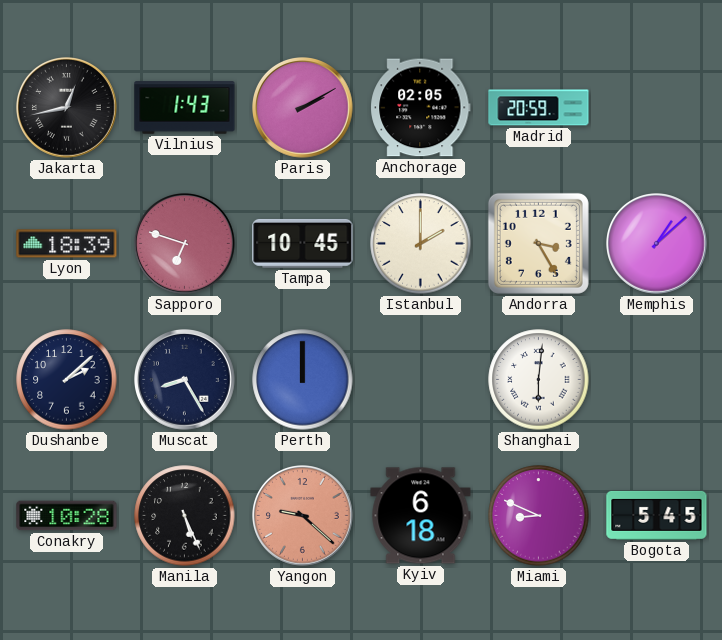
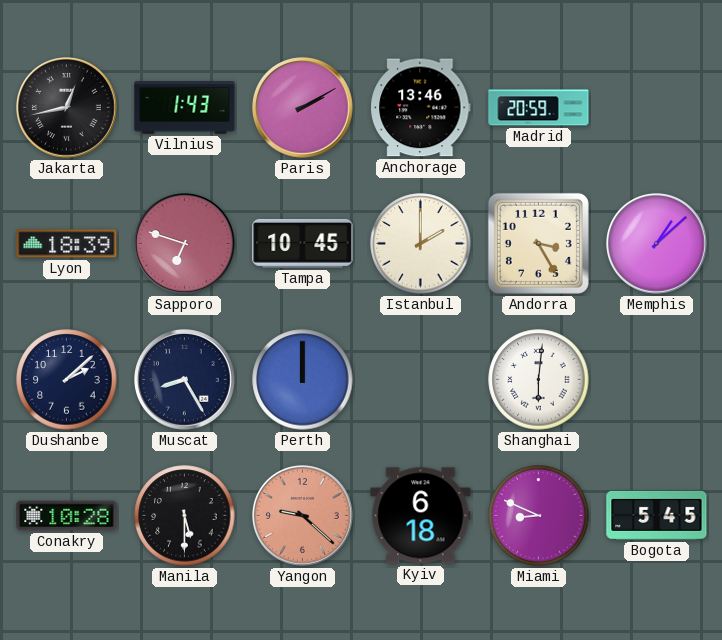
Anchorage: 02:05 -> 13:46 (421, 108)
Manila: 5:26 -> 5:30 (185, 516)
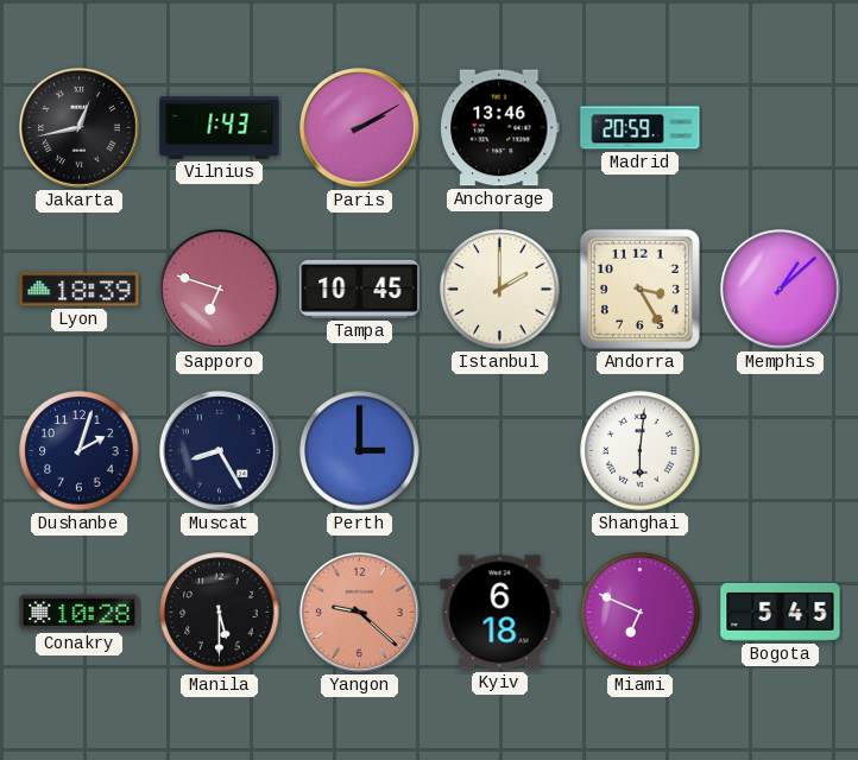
Dushanbe: 2:08 -> 2:03 (80, 451)
Perth: 12:00 -> 3:00 (360, 451)
Miami: 8:49 -> 6:49 (641, 613)
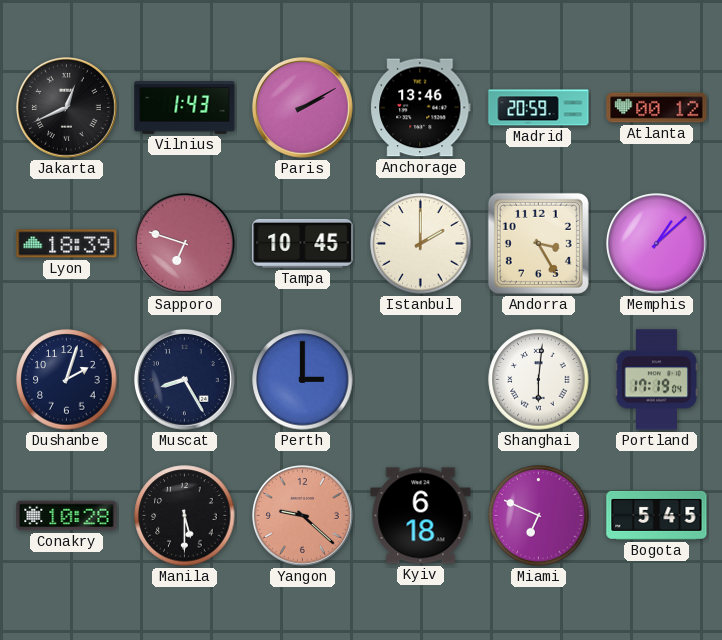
Jakarta: 12:43 -> 12:41 (67, 108)
Atlanta: none -> 00:12 (657, 108)
Portland: none -> 17:19 (656, 380)
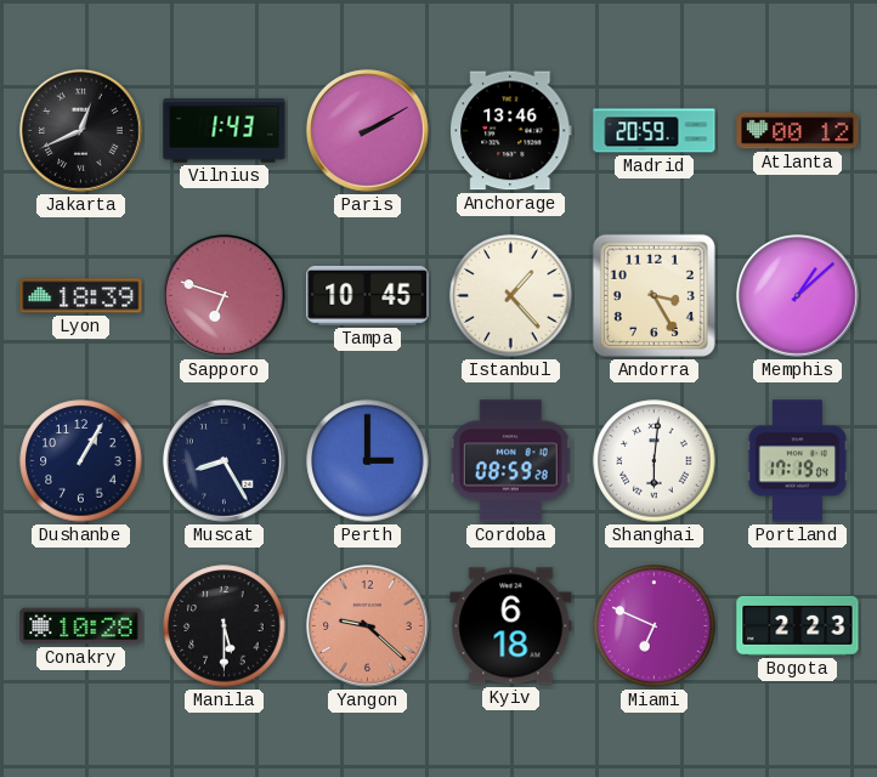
Istanbul: 2:00 -> 1:23 (511, 296)
Dushanbe: 2:03 -> 1:05 (81, 461)
Cordoba: none -> 08:59 (511, 461)
Bogota: 5:45 -> 2:23 (798, 625)
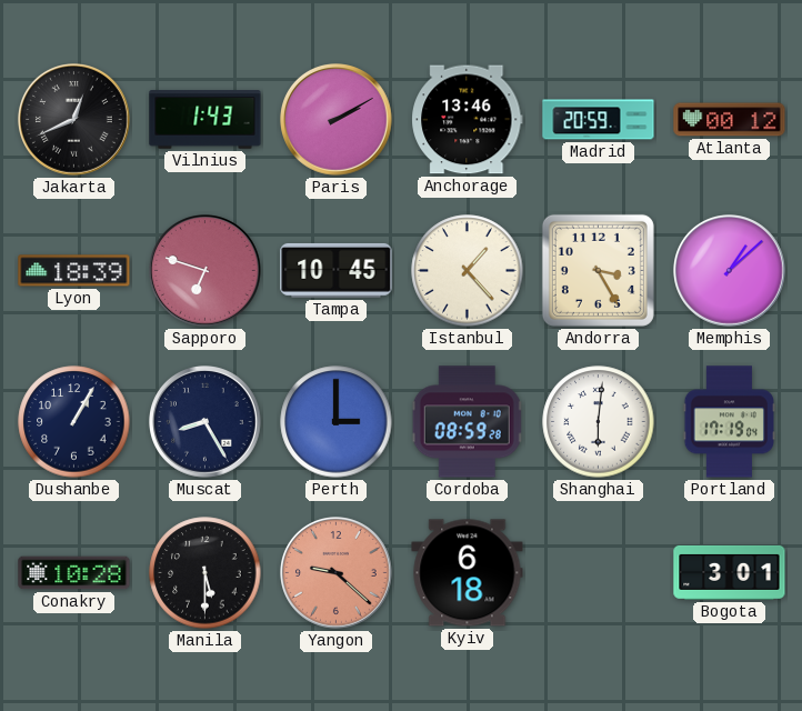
Miami: 6:49 -> none (655, 626)
Bogota: 2:23 -> 3:01 (730, 572)
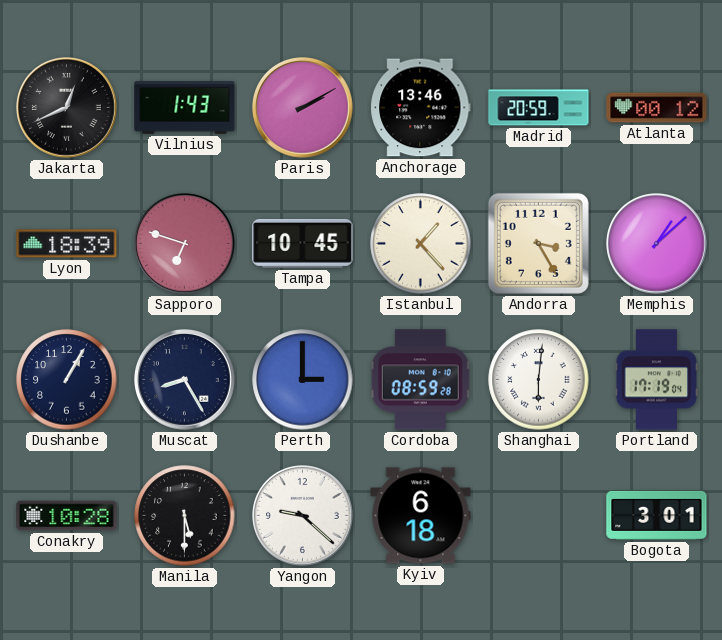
Yangon dial: salmon -> white (303, 516)
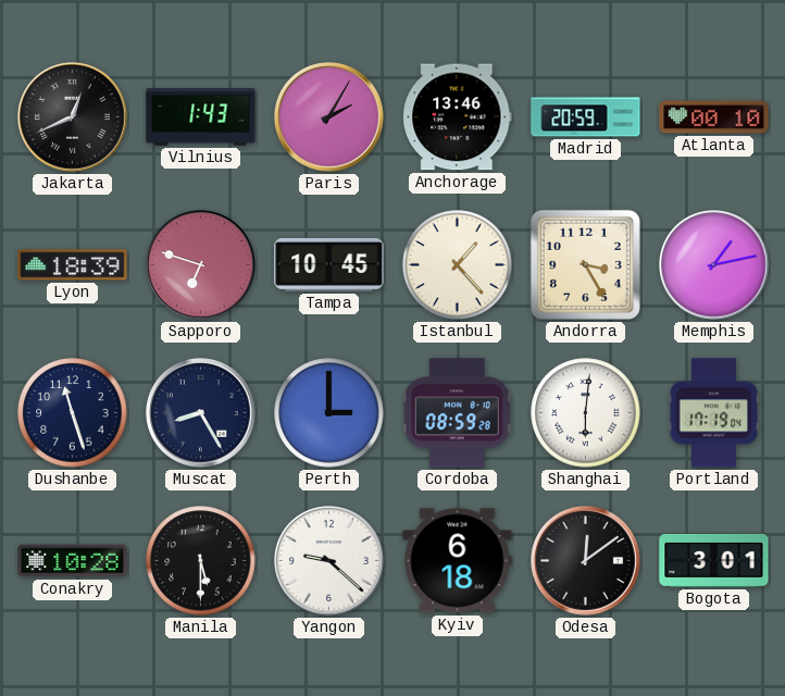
Paris: 2:10 -> 2:05 (329, 117)
Atlanta: 00:12 -> 00:10 (714, 117)
Memphis: 1:08 -> 1:13 (714, 265)
Dushanbe: 1:05 -> 11:27 (73, 413)
Odesa: none -> 12:09 (586, 561)
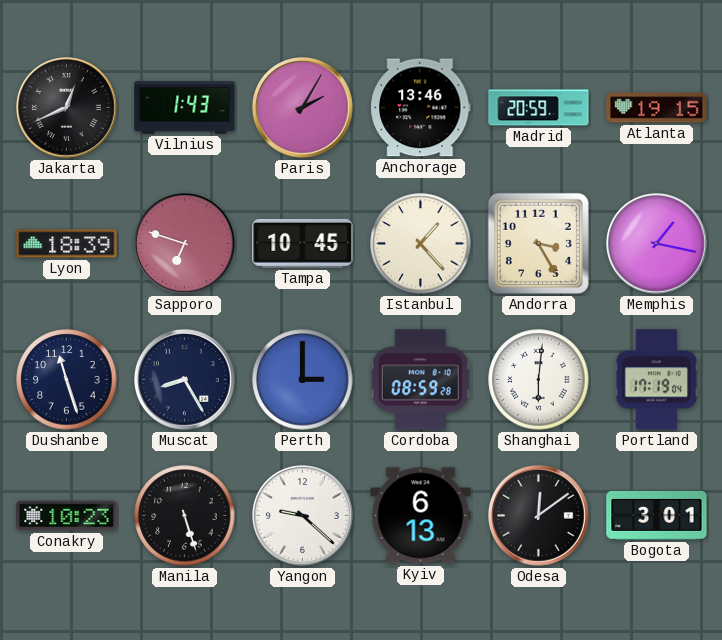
Atlanta: 00:10 -> 19:15 (657, 108)
Memphis: 1:13 -> 1:17 (657, 244)
Conakry: 10:28 -> 10:23 (67, 516)
Manila: 5:30 -> 5:27 (185, 516)
Kyiv: 6:18 -> 6:13 (421, 516)
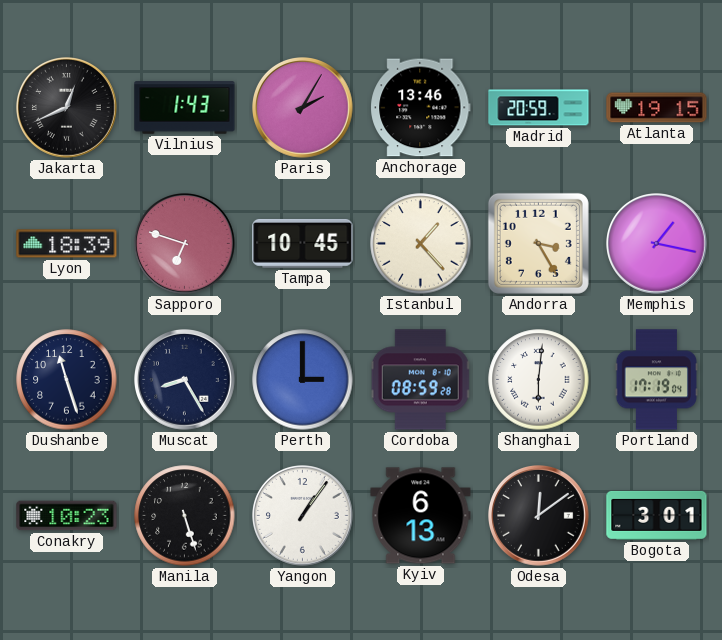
Yangon: 9:22 -> 1:06 (303, 516)
